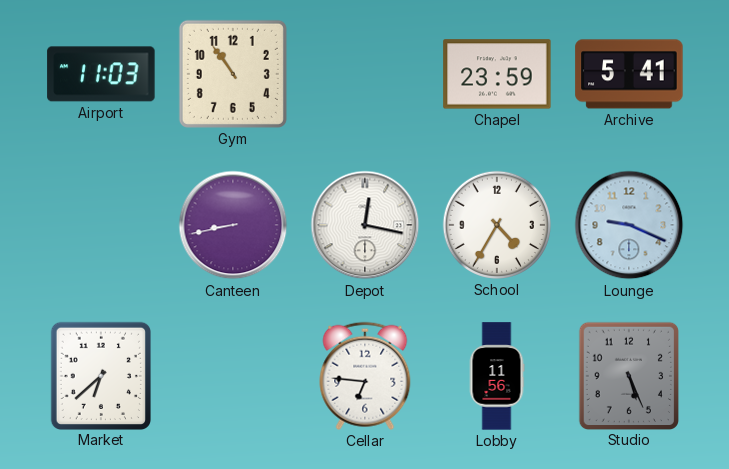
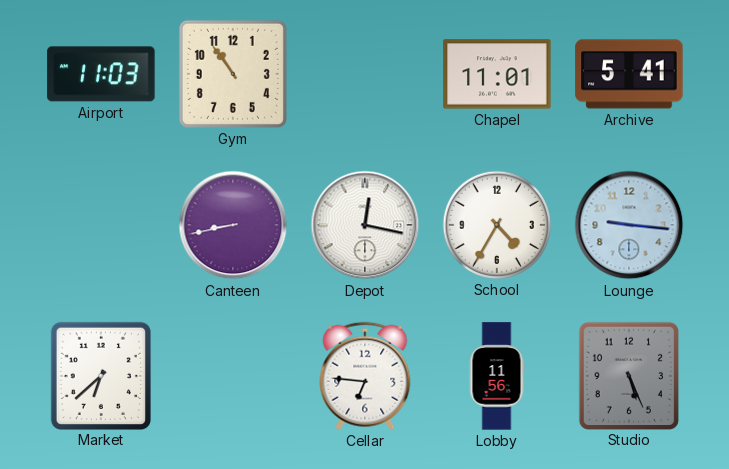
Chapel: 23:59 -> 11:01 (497, 74)
Lounge: 9:19 -> 9:16 (629, 225)
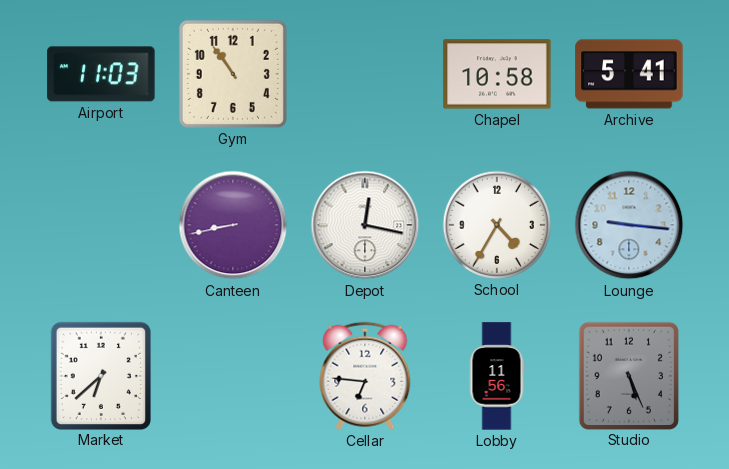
Chapel: 11:01 -> 10:58 (497, 74)
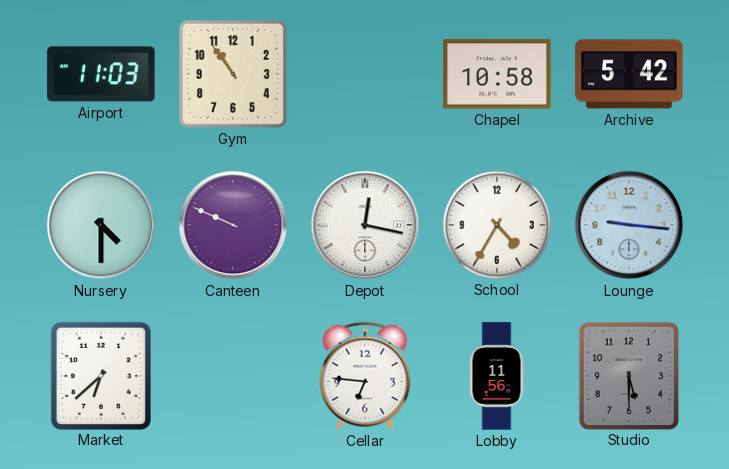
Archive: 5:41 -> 5:42 (629, 74)
Nursery: none -> 4:30 (101, 225)
Canteen: 8:43 -> 9:49 (233, 225)
Studio: 5:26 -> 5:30 (628, 375)
